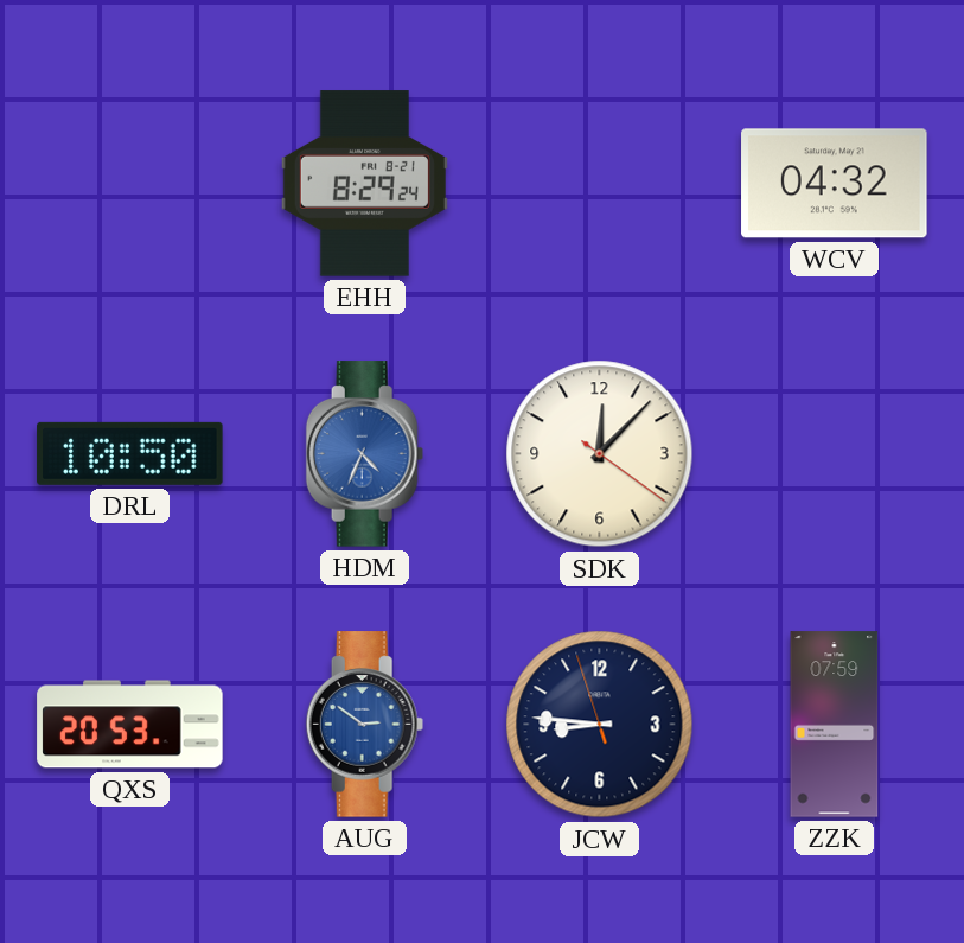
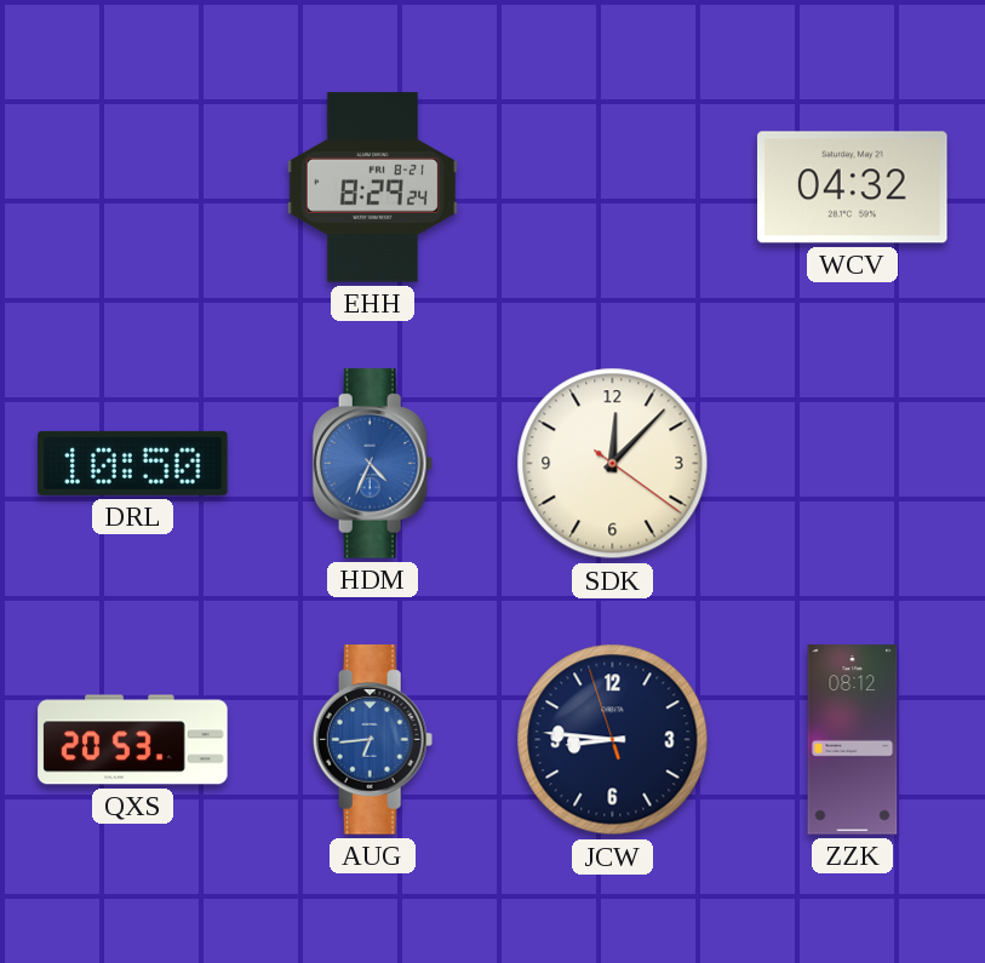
AUG: 2:51 -> 6:44 (373, 740)
ZZK: 07:59 -> 08:12 (853, 740)
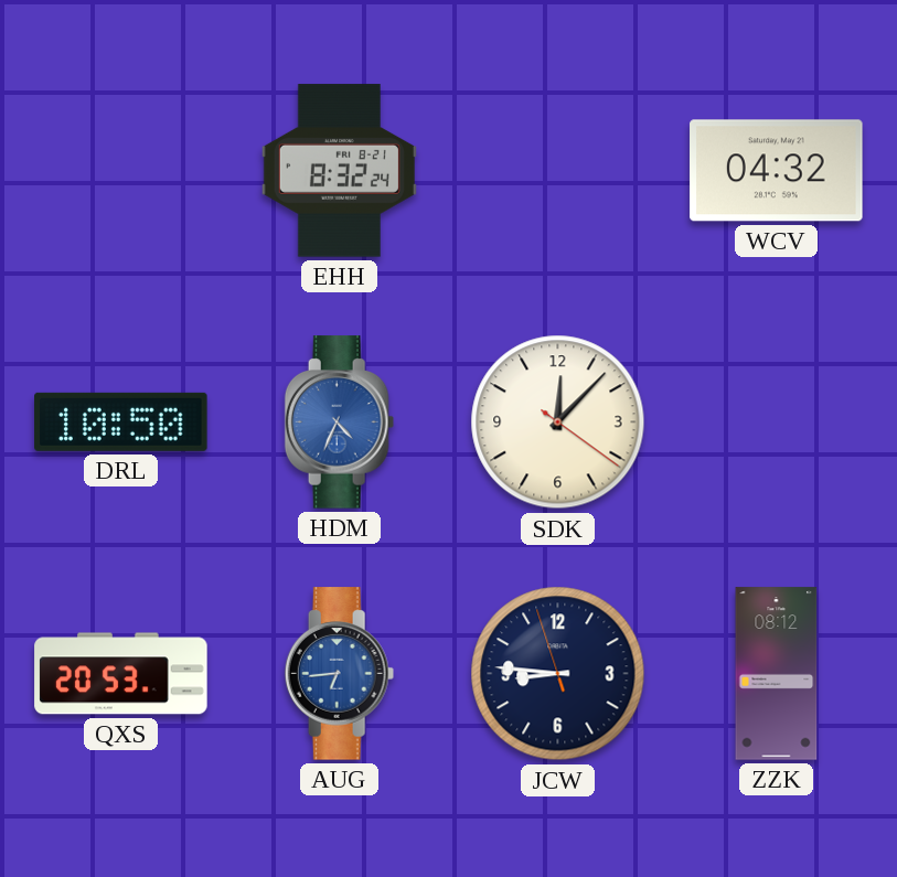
EHH: 8:29 -> 8:32 (339, 171)
